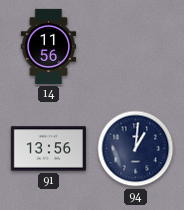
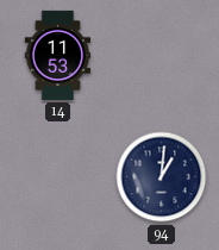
14: 11:56 -> 11:53 (58, 55)
91: 13:56 -> none (48, 149)
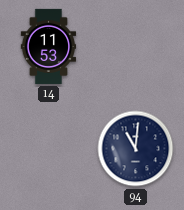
94: 1:01 -> 11:01 (136, 149)
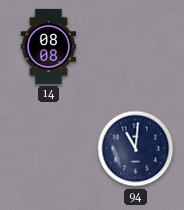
14: 11:53 -> 08:08 (49, 46)
